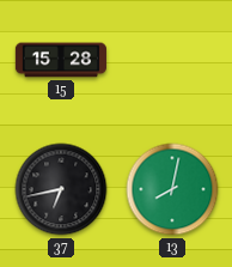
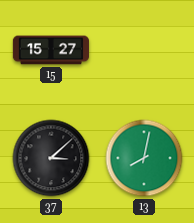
15: 15:28 -> 15:27 (51, 50)
37: 6:43 -> 3:08 (51, 158)
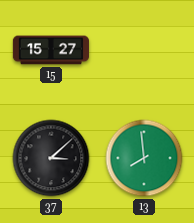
13: 8:02 -> 7:59 (144, 158)
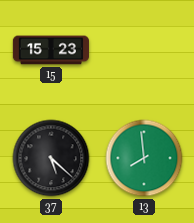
15: 15:27 -> 15:23 (51, 50)
37: 3:08 -> 5:22 (51, 158)
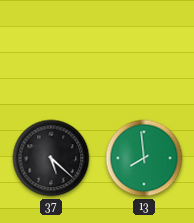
15: 15:23 -> none (51, 50)
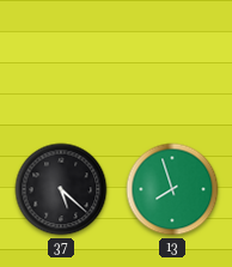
13: 7:59 -> 7:57 (172, 189)
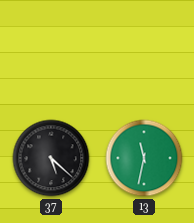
13: 7:57 -> 11:32 (144, 158)
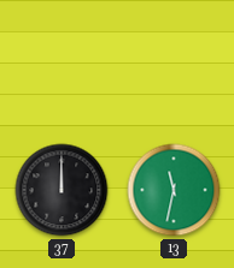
37: 5:22 -> 12:00 (62, 190)
